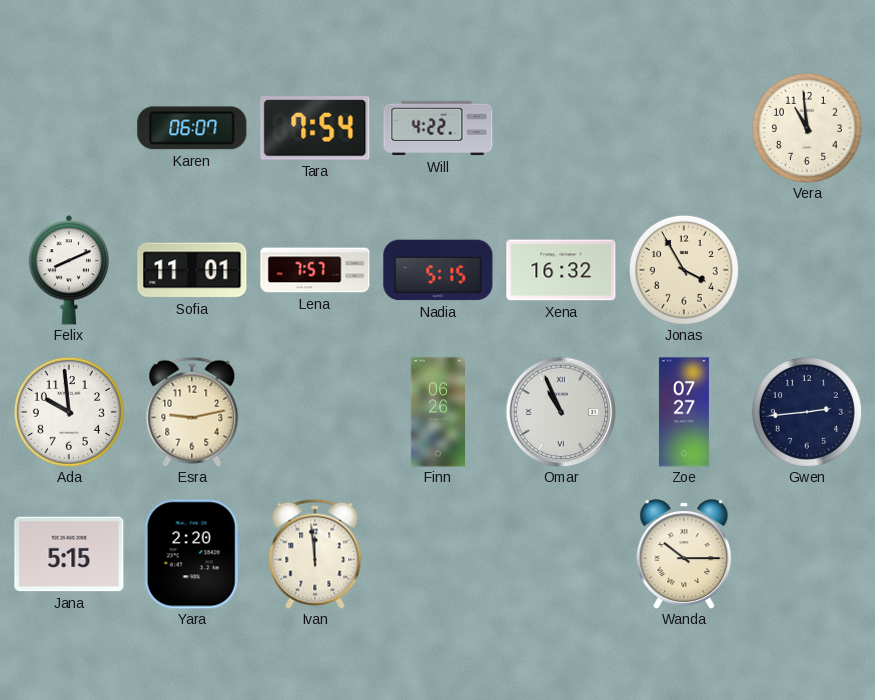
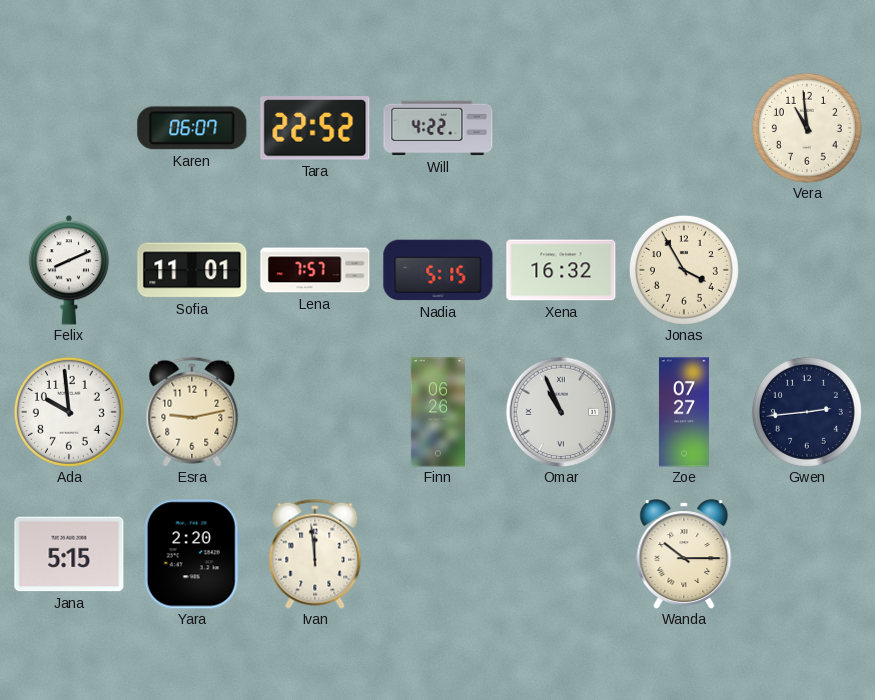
Tara: 7:54 -> 22:52 (315, 128)
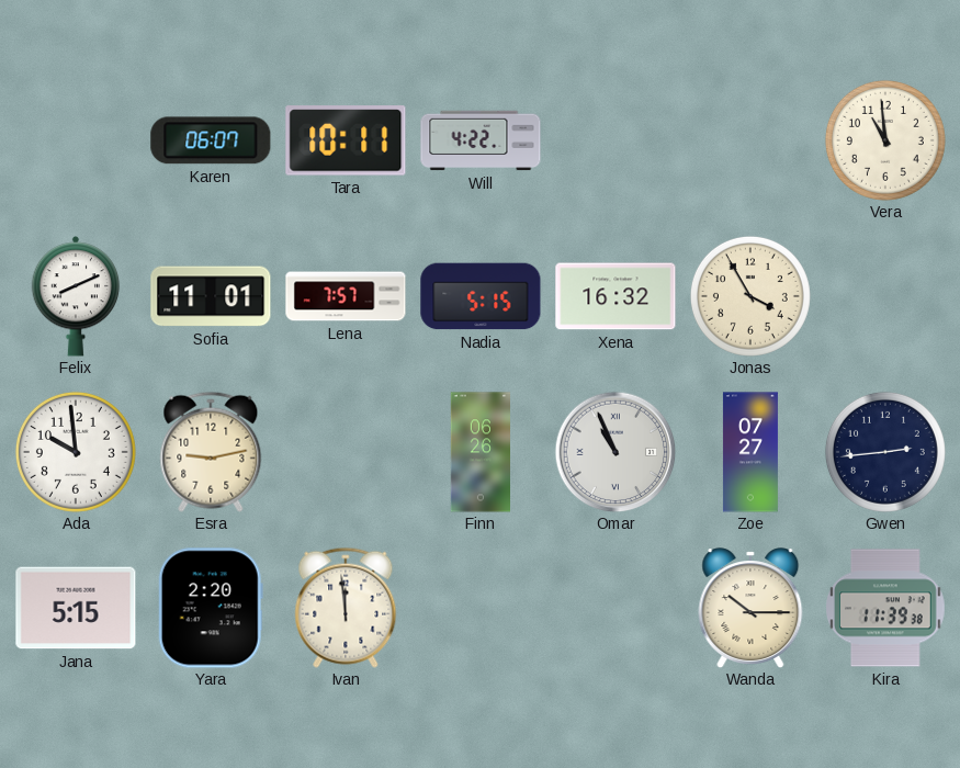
Tara: 22:52 -> 10:11 (346, 140)
Kira: none -> 11:39 (886, 608)
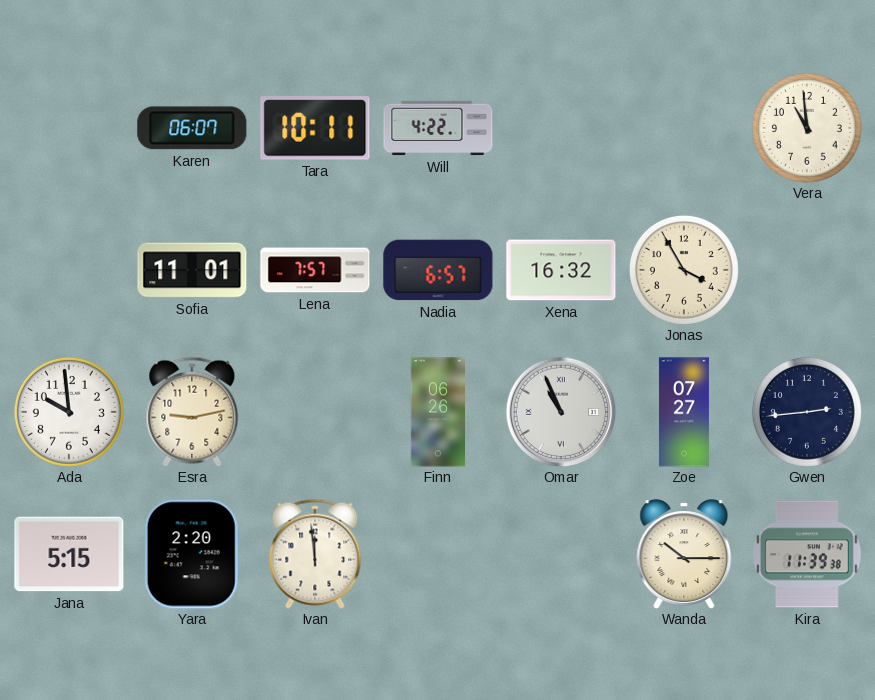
Felix: 8:11 -> none (76, 296)
Nadia: 5:15 -> 6:57 (438, 270)
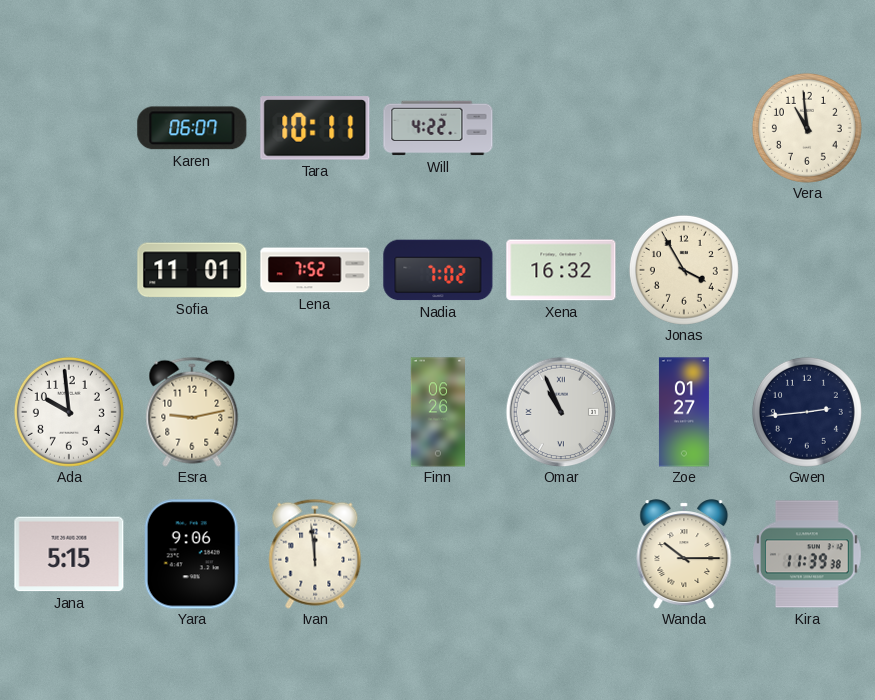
Lena: 7:57 -> 7:52 (315, 270)
Nadia: 6:57 -> 7:02 (438, 270)
Zoe: 07:27 -> 01:27 (684, 412)
Yara: 2:20 -> 9:06 (192, 554)
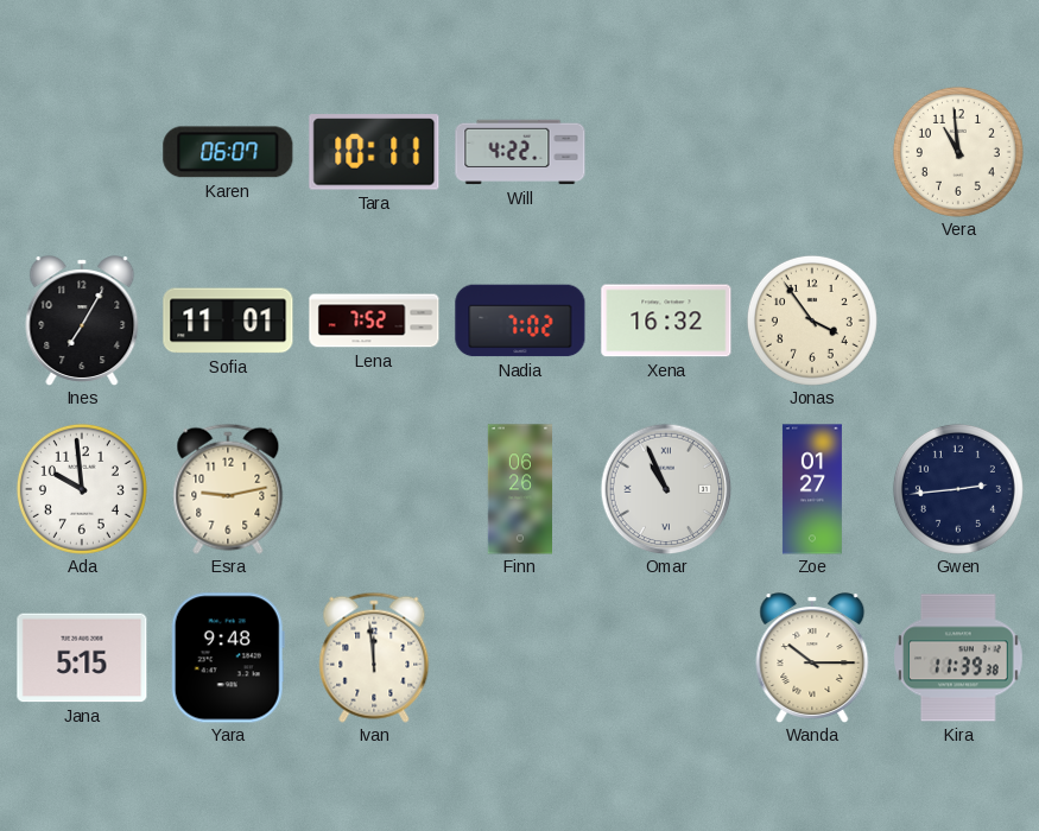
Ines: none -> 7:05 (82, 321)
Jonas: 3:55 -> 3:54 (812, 321)
Yara: 9:06 -> 9:48 (228, 658)
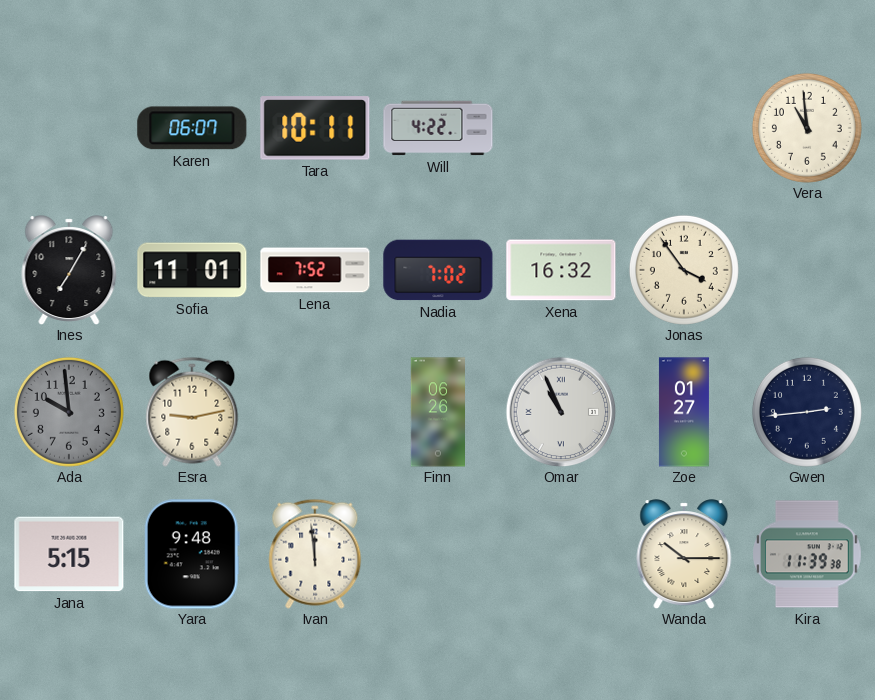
Ada dial: white -> grey (69, 412)
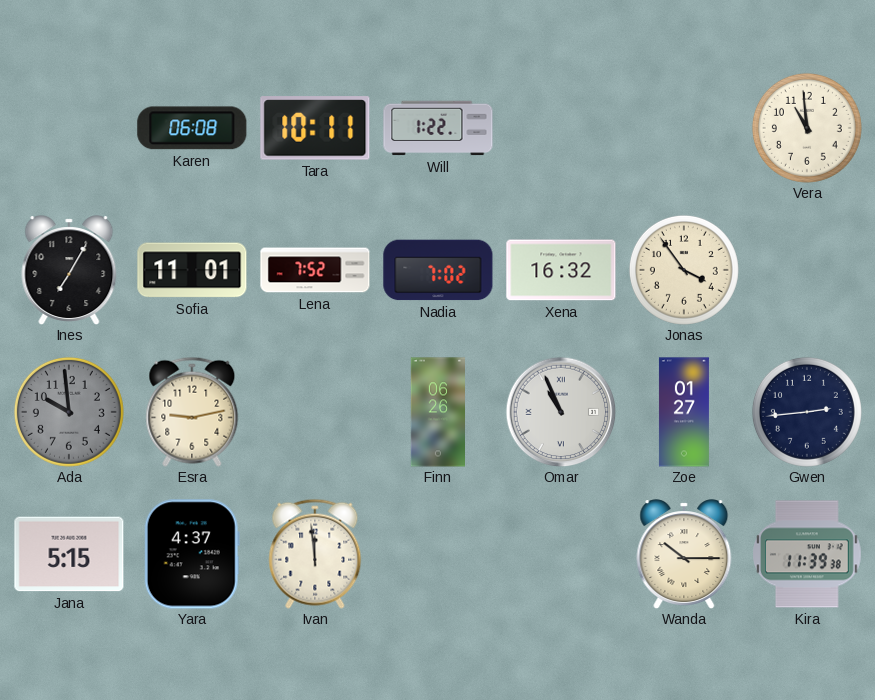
Karen: 06:07 -> 06:08 (192, 128)
Will: 4:22 -> 1:22 (438, 128)
Yara: 9:48 -> 4:37 (192, 554)
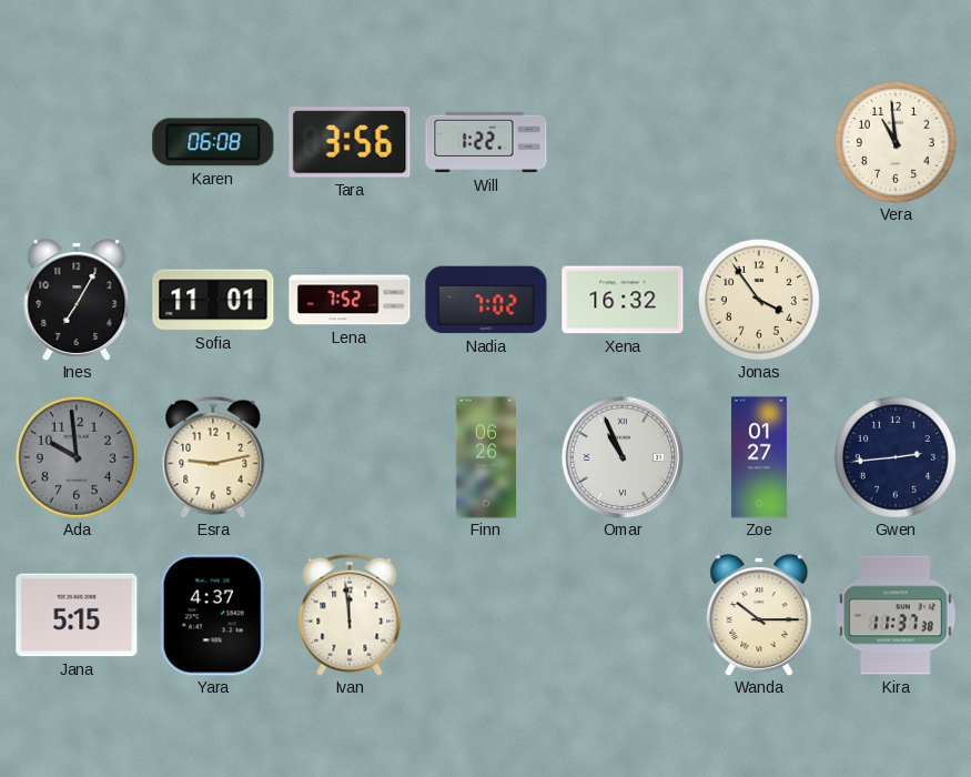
Tara: 10:11 -> 3:56 (350, 142)
Kira: 11:39 -> 11:37 (897, 615)
